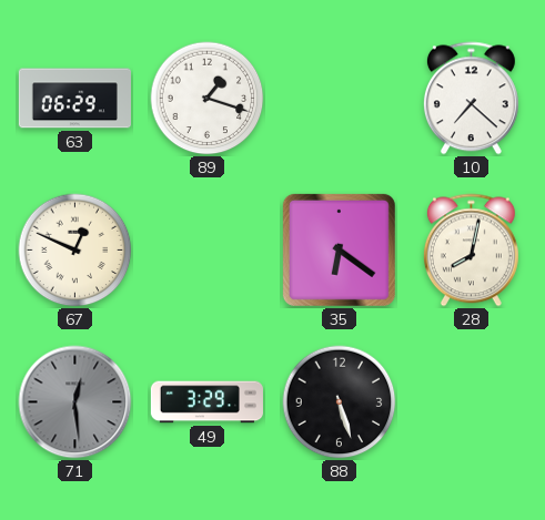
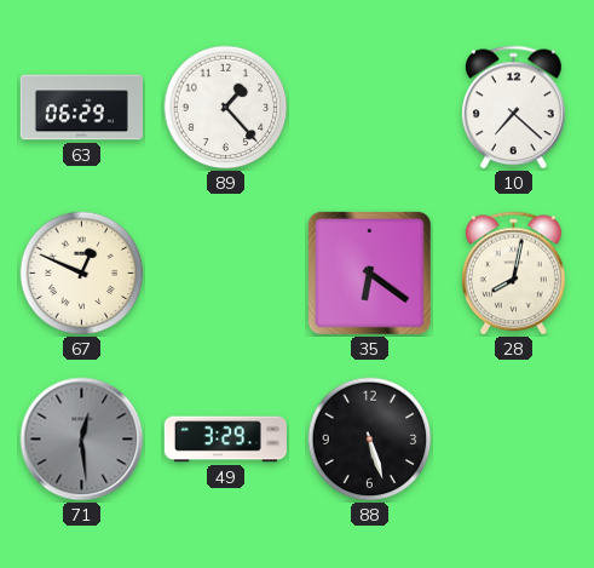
89: 1:18 -> 1:23 (226, 108)
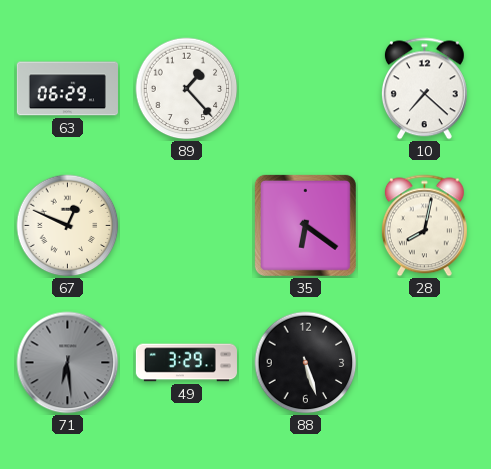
71: 12:29 -> 6:29 (68, 363)
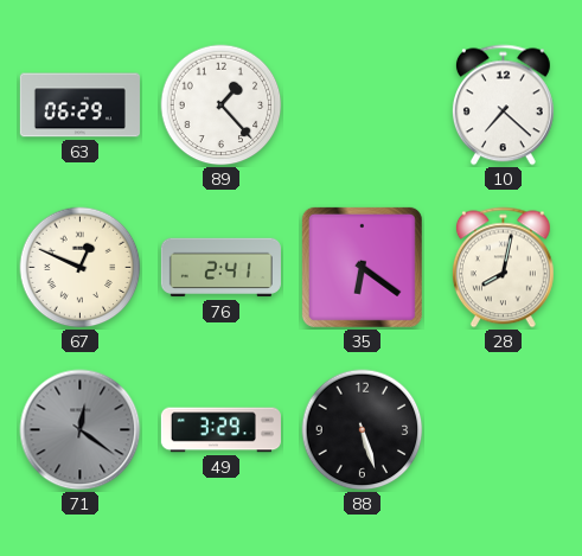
76: none -> 2:41 (220, 268)
71: 6:29 -> 12:21 (81, 430)
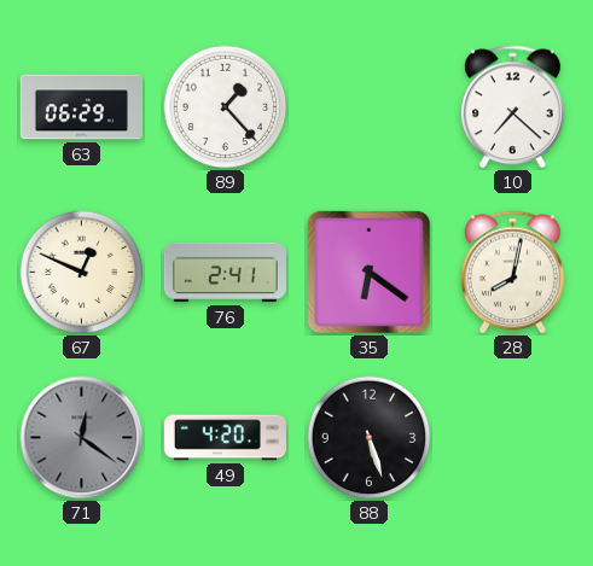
49: 3:29 -> 4:20 (225, 438)
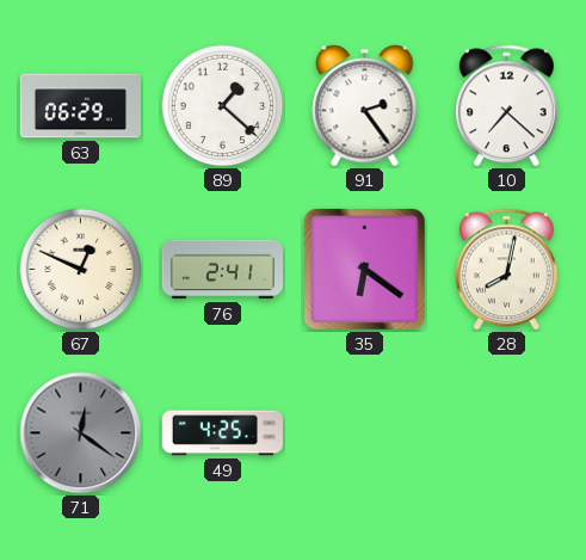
89: 1:23 -> 1:22 (223, 106)
91: none -> 2:24 (365, 106)
49: 4:20 -> 4:25 (222, 433)
88: 5:27 -> none (370, 438)
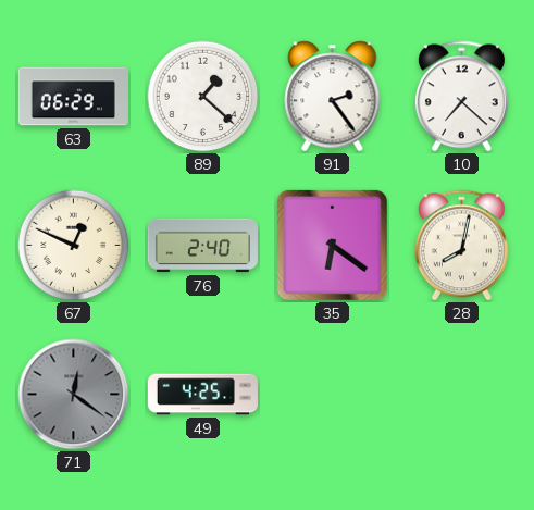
76: 2:41 -> 2:40 (202, 246)
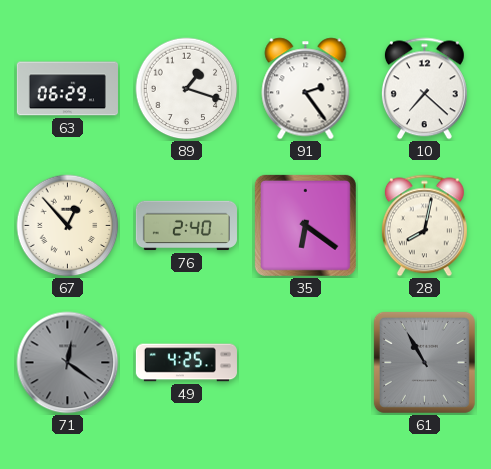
89: 1:22 -> 1:18 (187, 89)
67: 12:49 -> 12:53 (68, 226)
61: none -> 10:55 (424, 362)
